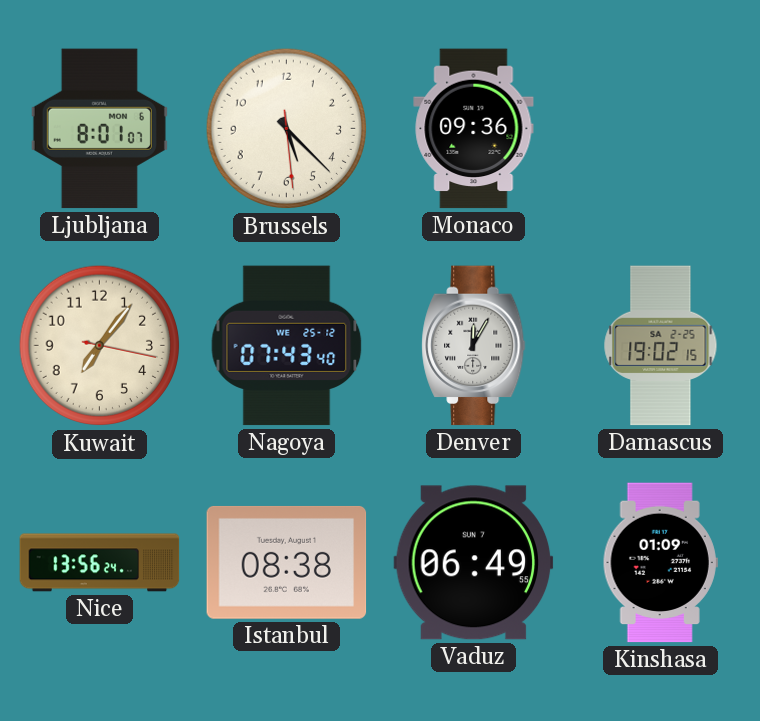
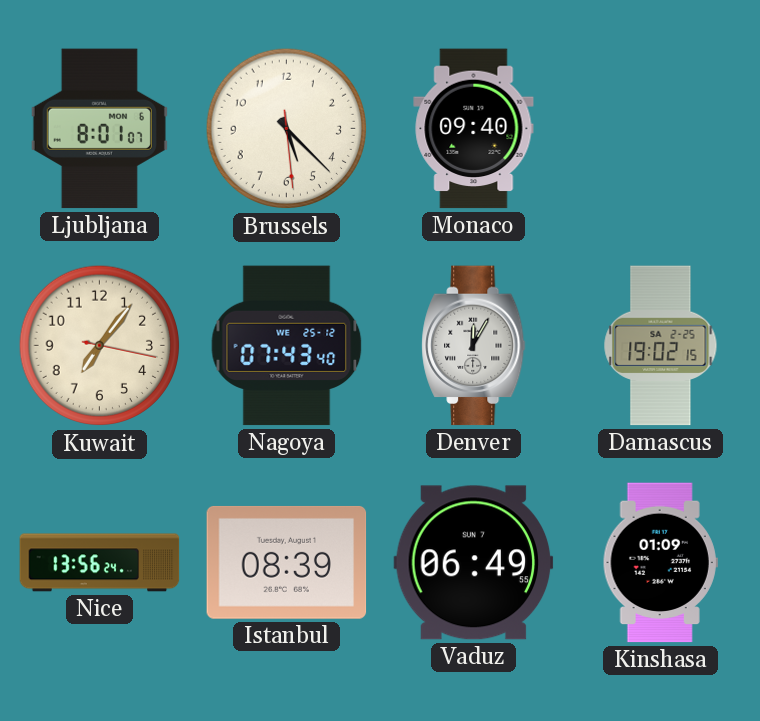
Monaco: 09:36 -> 09:40 (474, 129)
Istanbul: 08:38 -> 08:39 (287, 562)
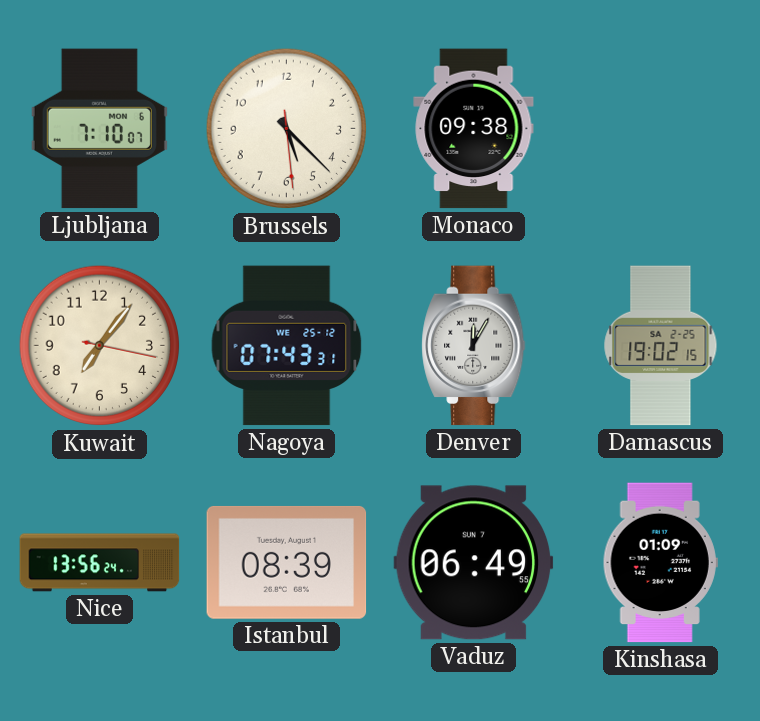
Ljubljana: 8:01 -> 7:10 (99, 129)
Monaco: 09:40 -> 09:38 (474, 129)
Nagoya: 07:43:40 -> 07:43:31 (287, 346)
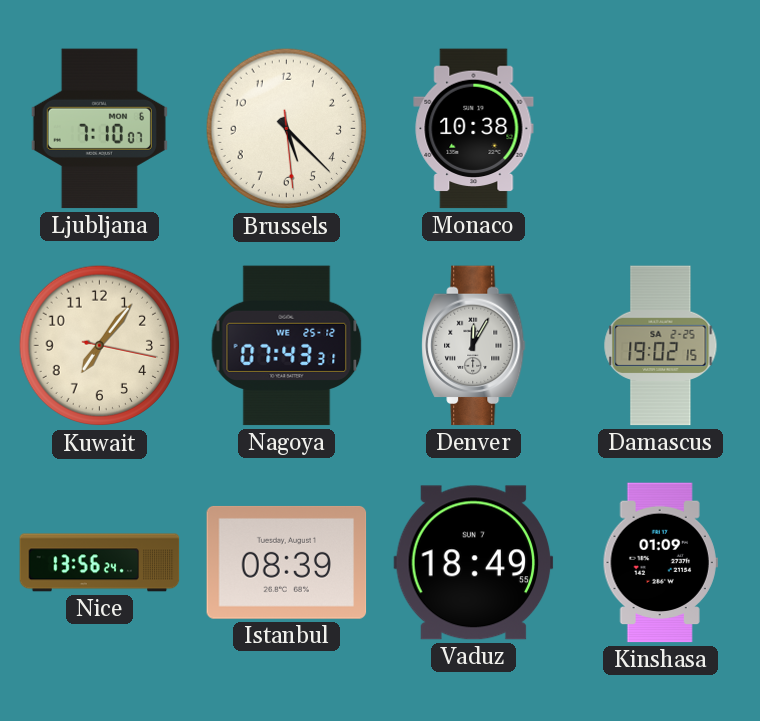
Monaco: 09:38 -> 10:38 (474, 129)
Vaduz: 06:49 -> 18:49 (474, 563)
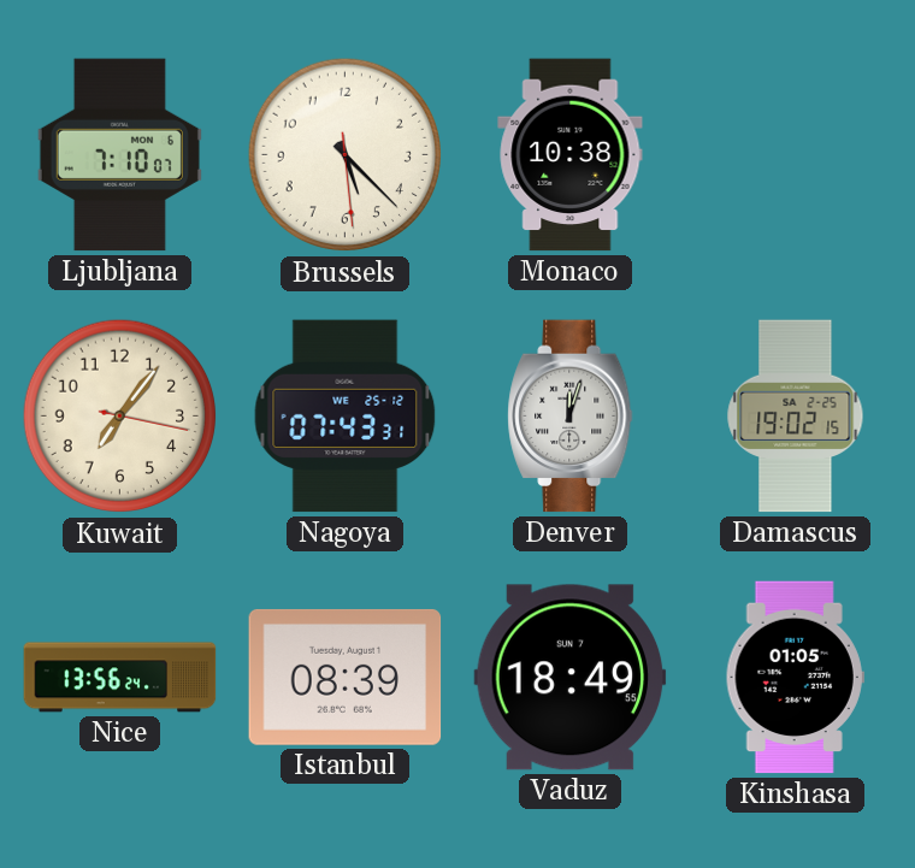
Denver: 12:05 -> 12:03 (571, 417)
Kinshasa: 01:09 -> 01:05 (795, 678)
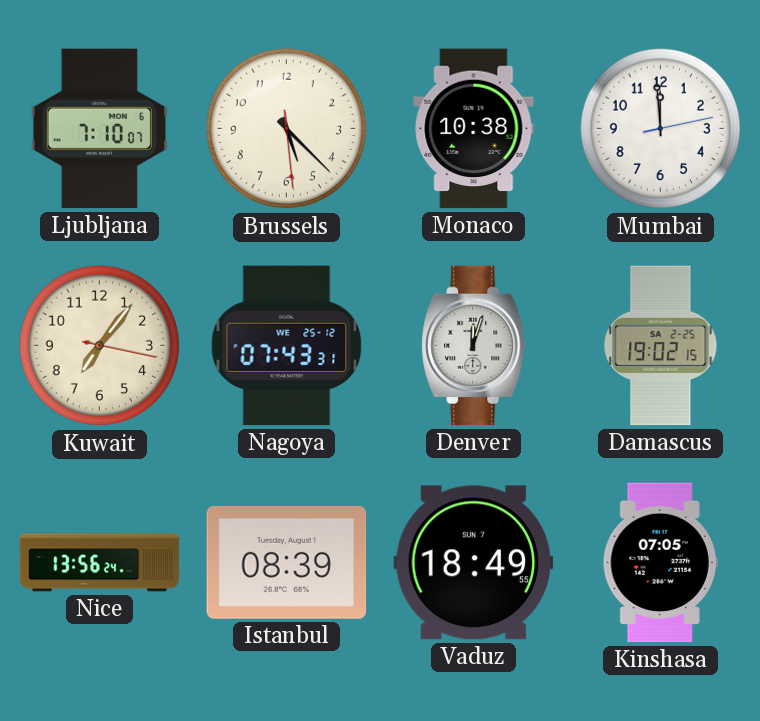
Mumbai: none -> 11:59 (661, 129)
Kinshasa: 01:05 -> 07:05 (660, 563)
